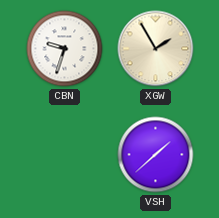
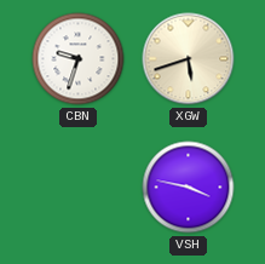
XGW: 1:55 -> 5:42 (189, 59)
VSH: 1:38 -> 3:47 (189, 188)
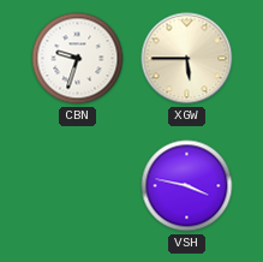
XGW: 5:42 -> 5:45 (187, 59)
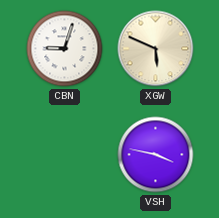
CBN: 9:33 -> 9:03 (65, 49)
XGW: 5:45 -> 5:49 (156, 49)
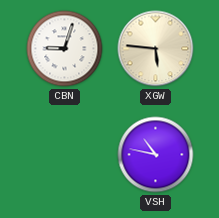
XGW: 5:49 -> 5:46 (156, 49)
VSH: 3:47 -> 10:47 (156, 155)
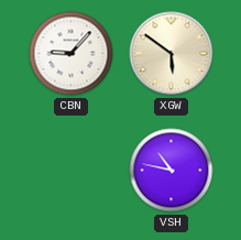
CBN: 9:03 -> 9:07 (72, 54)
XGW: 5:46 -> 5:51 (172, 54)
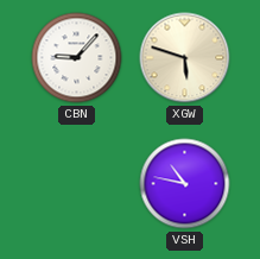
XGW: 5:51 -> 5:48 (185, 58)
